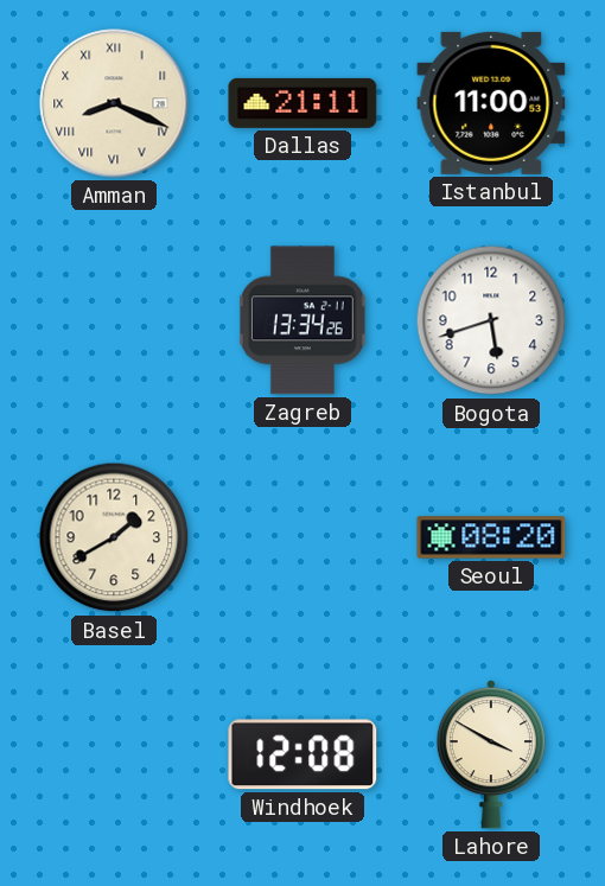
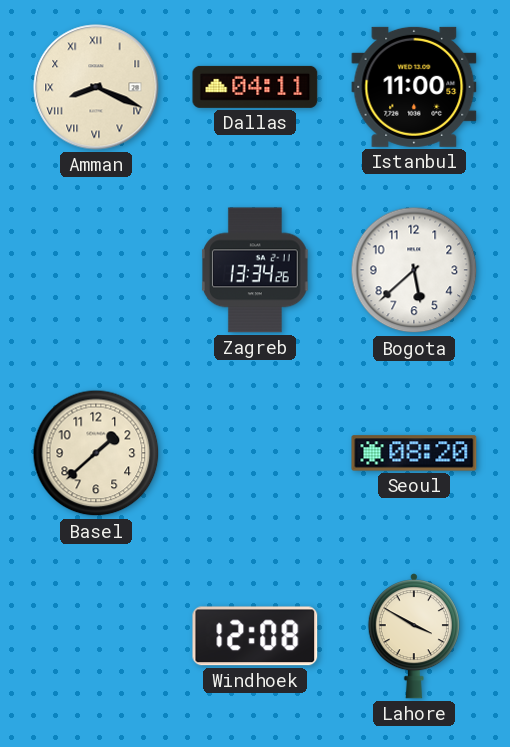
Dallas: 21:11 -> 04:11 (255, 87)
Bogota: 5:42 -> 5:38 (414, 270)
Basel: 1:40 -> 1:38 (96, 453)
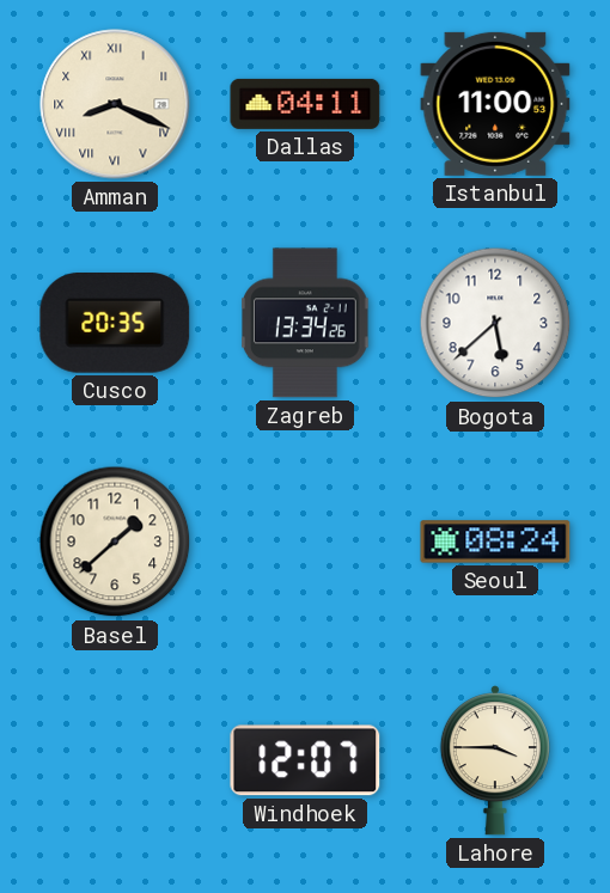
Cusco: none -> 20:35 (115, 324)
Seoul: 08:20 -> 08:24 (495, 542)
Windhoek: 12:08 -> 12:07 (305, 760)
Lahore: 3:50 -> 3:45 (495, 760)
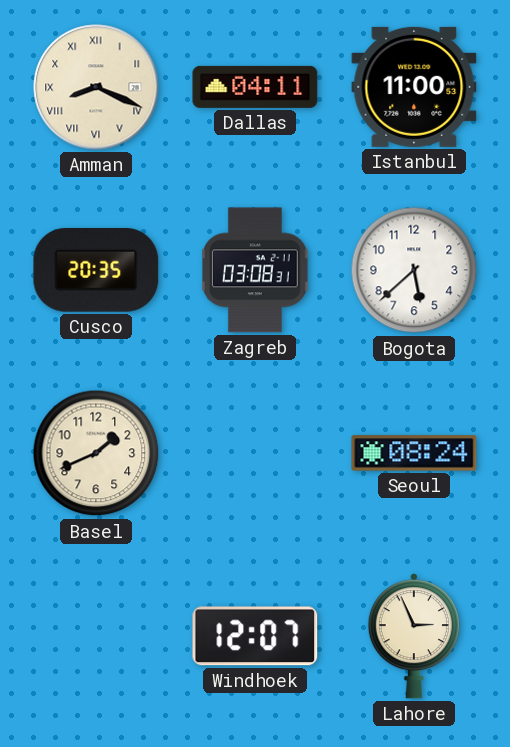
Zagreb: 13:34 -> 03:08 (256, 270)
Basel: 1:38 -> 1:41 (96, 453)
Lahore: 3:45 -> 2:56 (414, 636)
